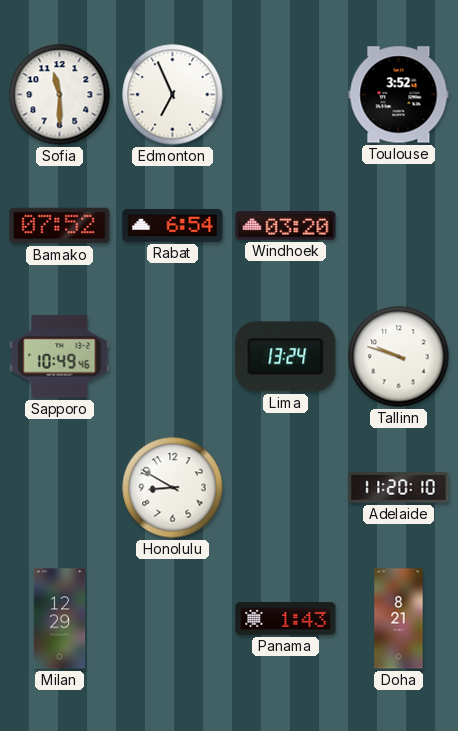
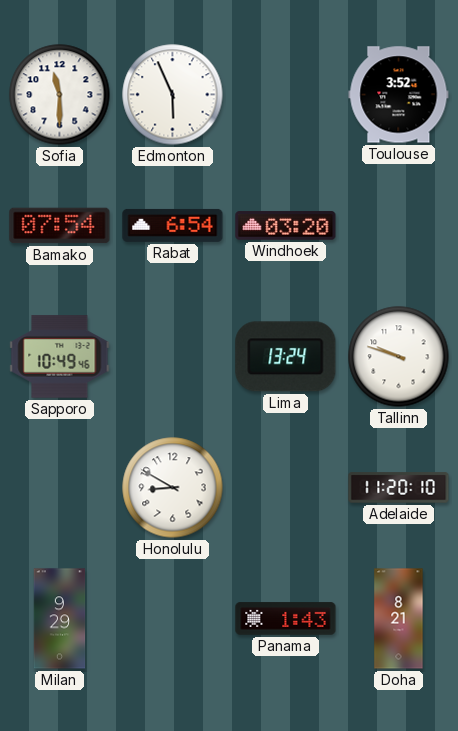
Edmonton: 6:56 -> 5:56 (173, 95)
Bamako: 07:52 -> 07:54 (60, 226)
Milan: 12:29 -> 9:29 (60, 619)
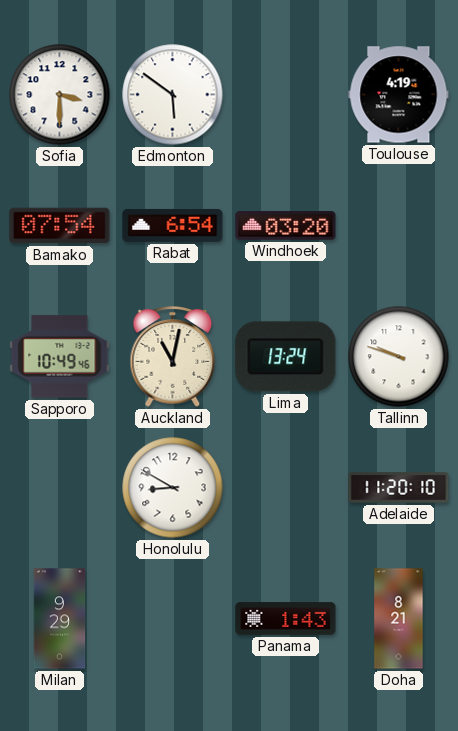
Sofia: 11:30 -> 3:30 (60, 95)
Edmonton: 5:56 -> 5:51 (173, 95)
Toulouse: 3:52 -> 4:19 (399, 95)
Auckland: none -> 11:02 (173, 357)
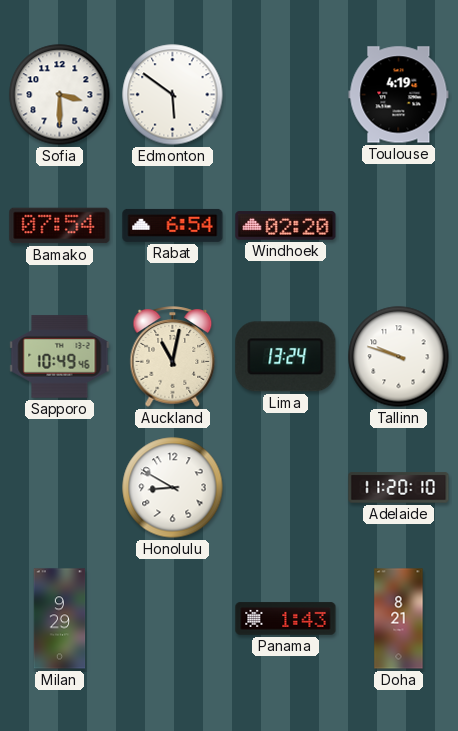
Windhoek: 03:20 -> 02:20 (286, 226)
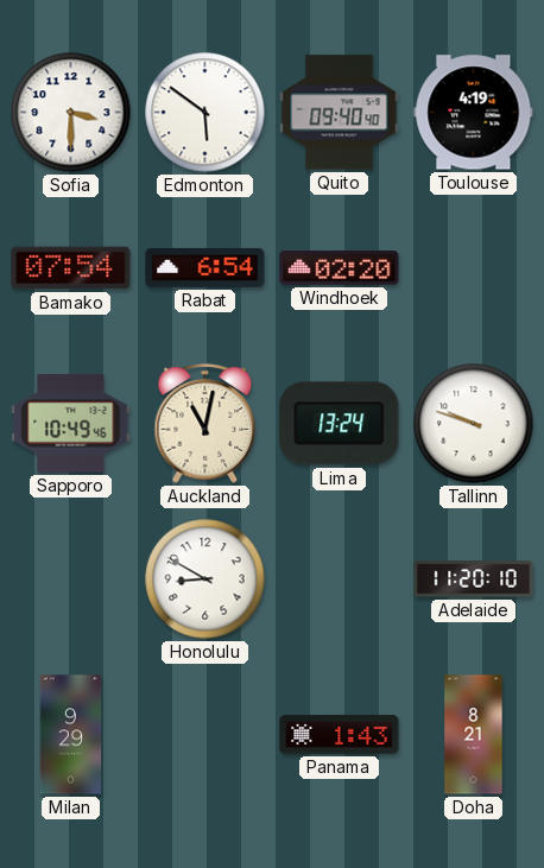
Quito: none -> 09:40 (340, 113)
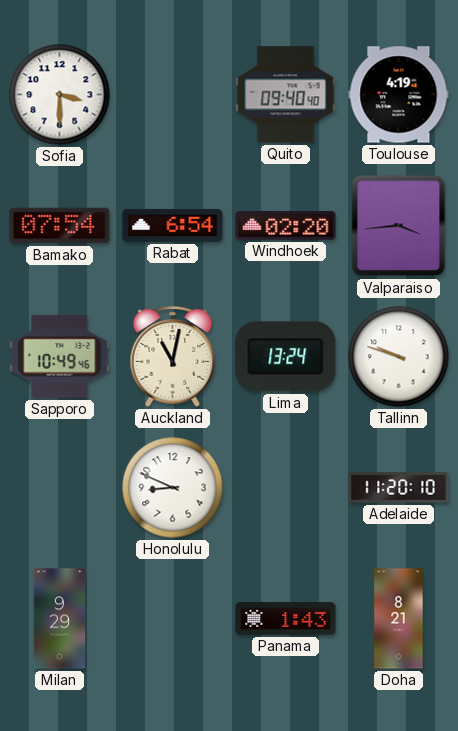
Edmonton: 5:51 -> none (205, 113)
Valparaiso: none -> 3:44 (399, 226)
Honolulu: 8:50 -> 8:49 (173, 488)
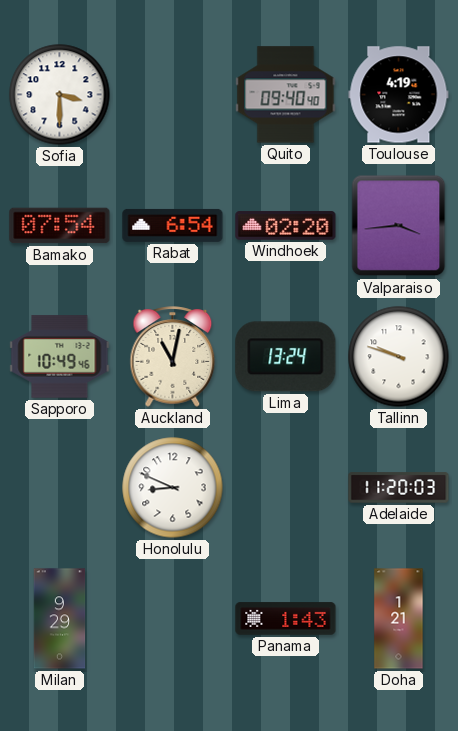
Adelaide: 11:20:10 -> 11:20:03 (399, 488)
Doha: 8:21 -> 1:21 (399, 619)
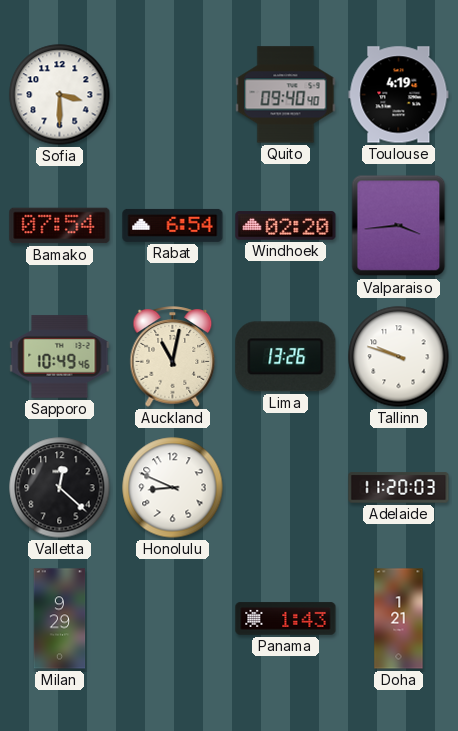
Lima: 13:24 -> 13:26 (286, 357)
Valletta: none -> 12:22 (60, 488)
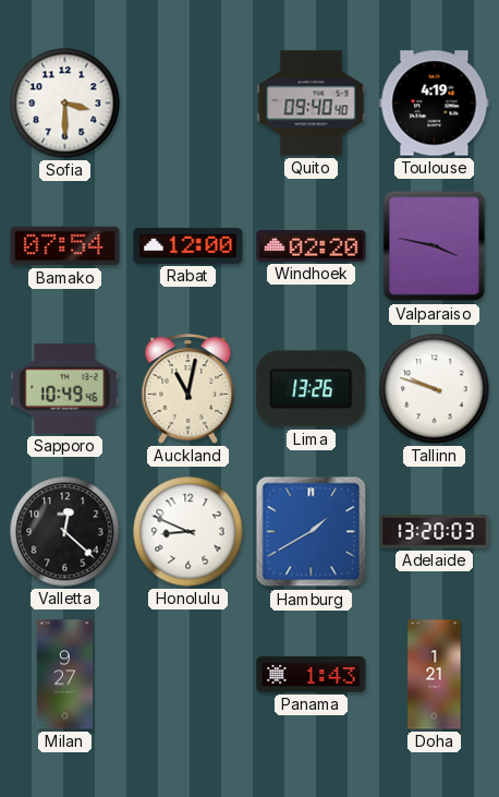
Rabat: 6:54 -> 12:00 (188, 245)
Valparaiso: 3:44 -> 3:47 (435, 246)
Hamburg: none -> 1:40 (312, 532)
Adelaide: 11:20 -> 13:20 (435, 532)
Milan: 9:29 -> 9:27 (65, 675)
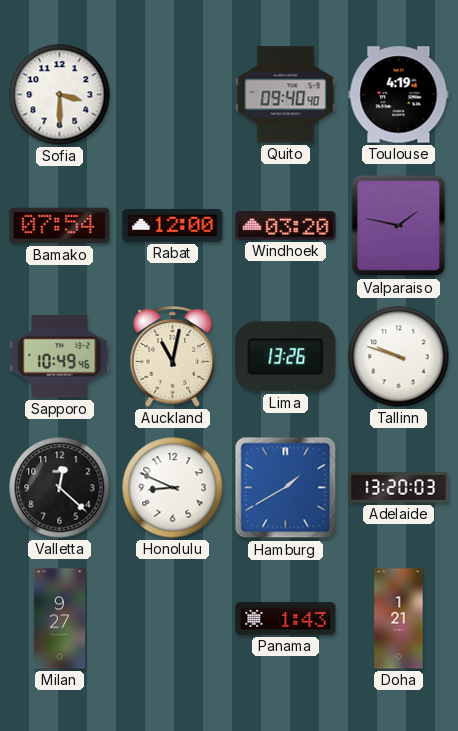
Windhoek: 02:20 -> 03:20 (286, 226)
Valparaiso: 3:47 -> 1:47 (399, 226)
